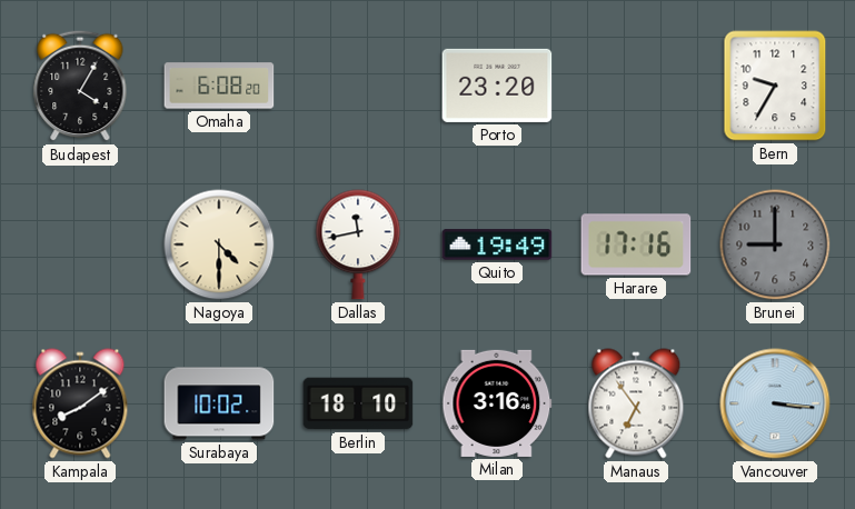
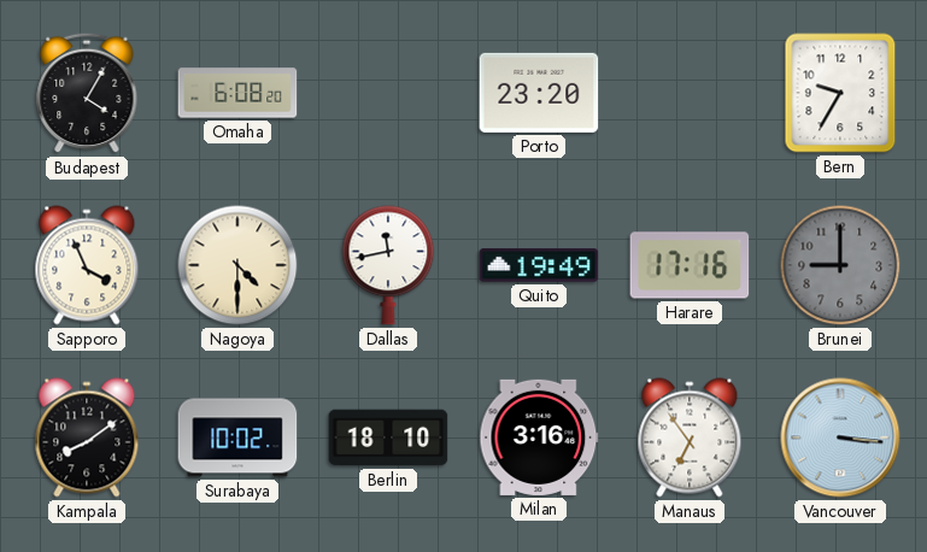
Sapporo: none -> 3:56 (87, 265)
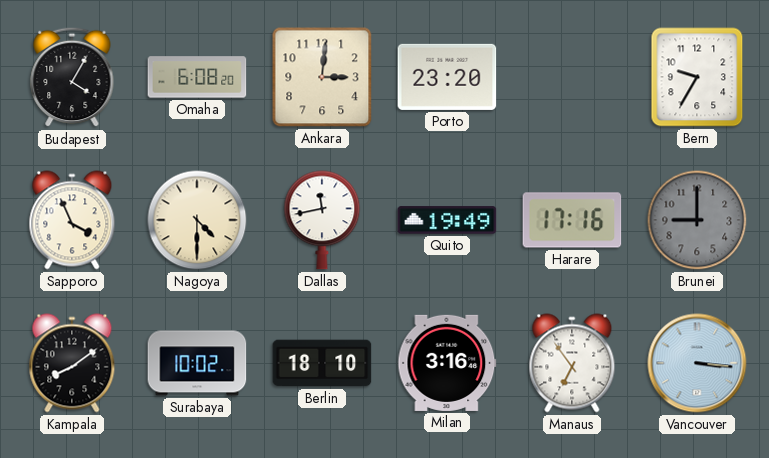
Ankara: none -> 3:01 (322, 77)
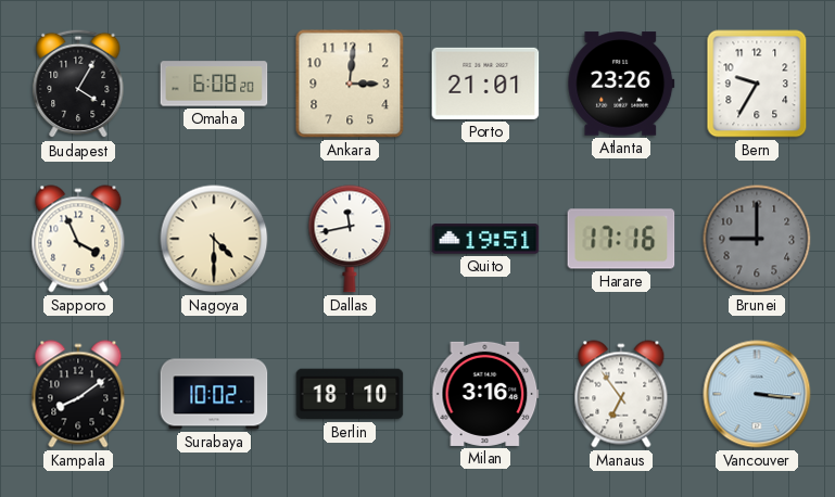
Porto: 23:20 -> 21:01 (485, 84)
Atlanta: none -> 23:26 (621, 84)
Quito: 19:49 -> 19:51 (485, 239)
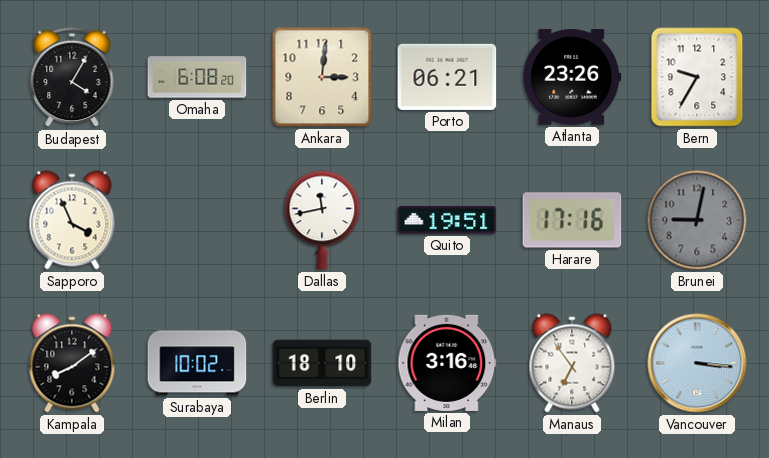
Porto: 21:01 -> 06:21 (447, 77)
Nagoya: 4:30 -> none (214, 239)
Brunei: 9:00 -> 9:02 (697, 220)
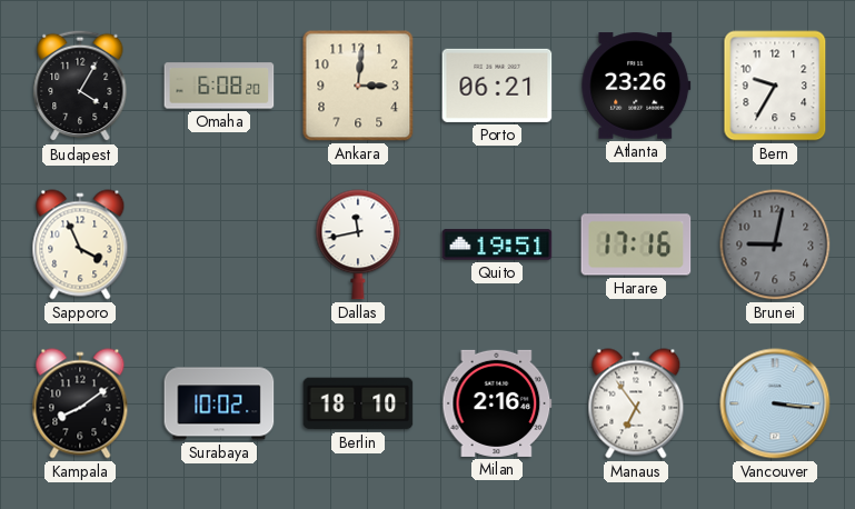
Milan: 3:16 -> 2:16 (497, 403)
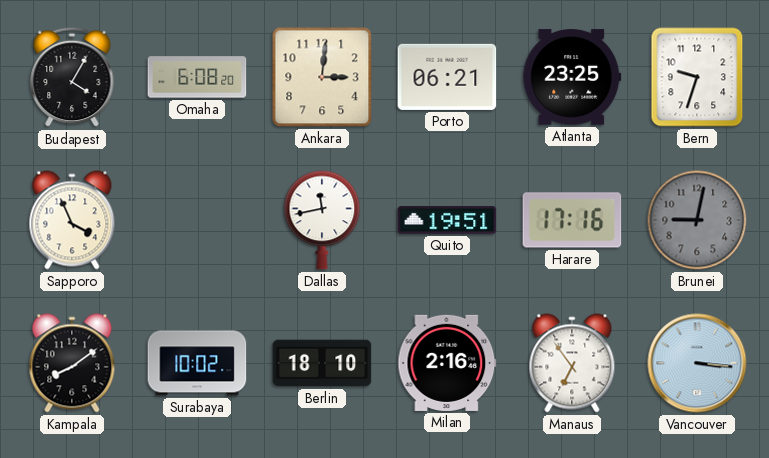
Atlanta: 23:26 -> 23:25 (572, 77)
Bern: 9:35 -> 9:33 (697, 77)
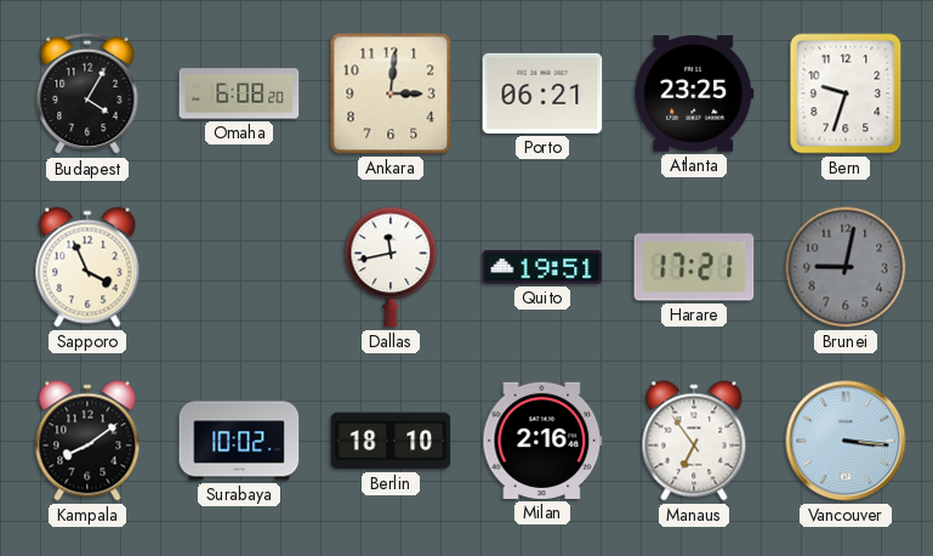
Harare: 17:16 -> 17:21 (694, 267)
